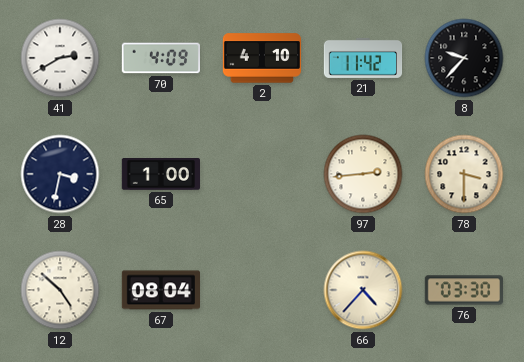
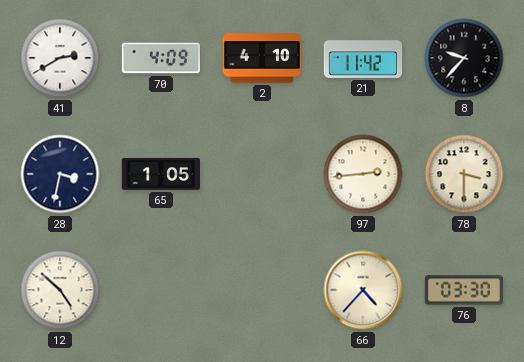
65: 1:00 -> 1:05 (160, 174)
67: 08:04 -> none (160, 290)
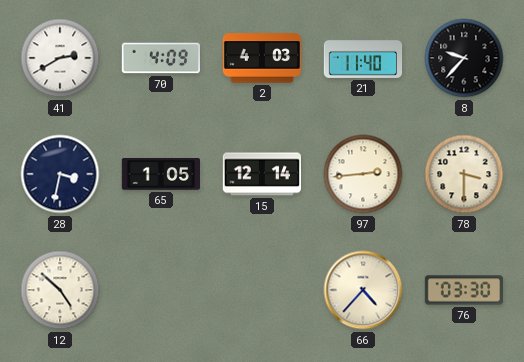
2: 4:10 -> 4:03 (262, 58)
21: 11:42 -> 11:40 (363, 58)
15: none -> 12:14 (261, 174)
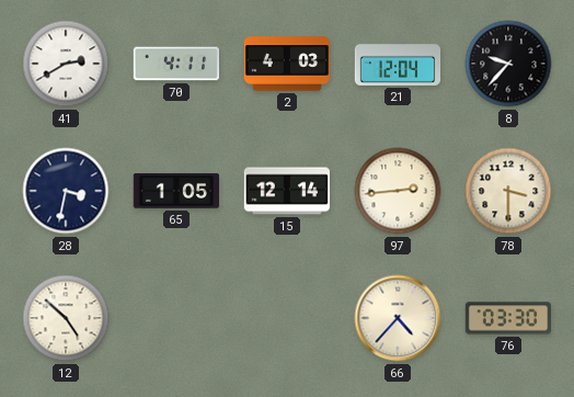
70: 4:09 -> 4:11 (175, 64)
21: 11:40 -> 12:04 (398, 64)
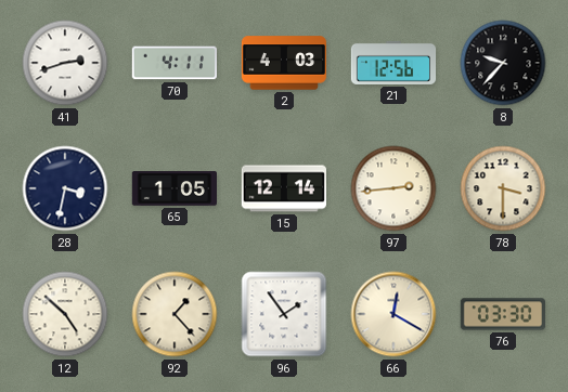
41: 2:40 -> 2:42 (65, 63)
21: 12:04 -> 12:56 (393, 63)
92: none -> 1:23 (175, 314)
96: none -> 1:54 (284, 314)
66: 4:37 -> 12:20 (393, 314)
